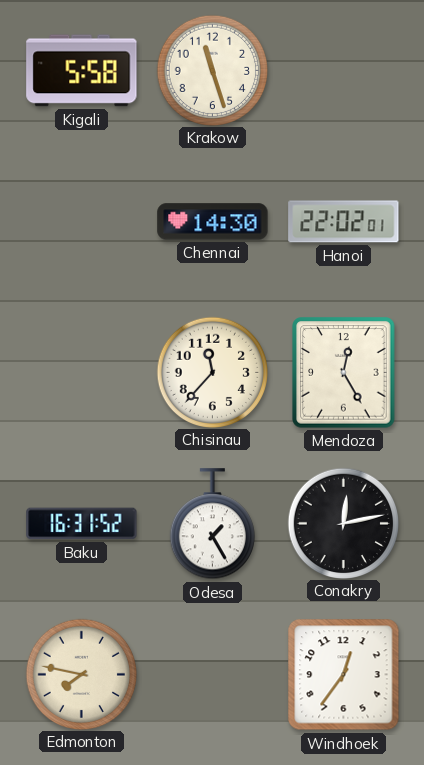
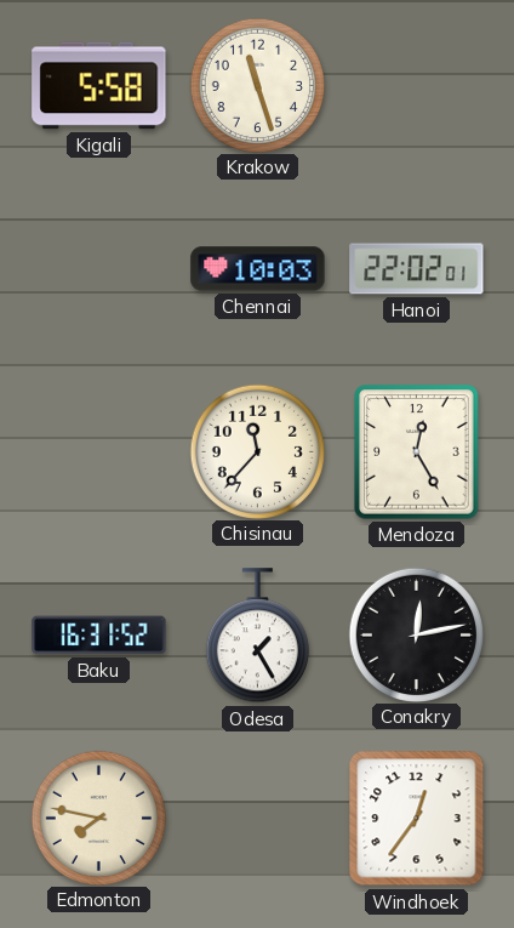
Chennai: 14:30 -> 10:03 (258, 269)
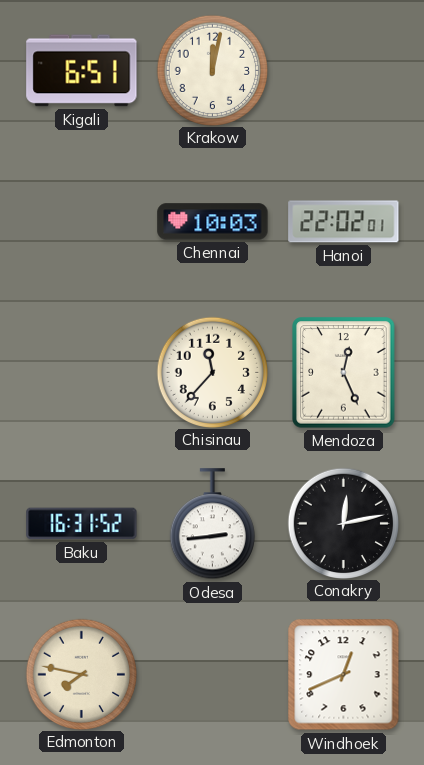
Kigali: 5:58 -> 6:51 (82, 71)
Krakow: 11:27 -> 12:02 (212, 70)
Mendoza: 12:25 -> 12:26 (344, 373)
Odesa: 1:25 -> 2:44 (212, 524)
Windhoek: 12:36 -> 12:41 (344, 675)
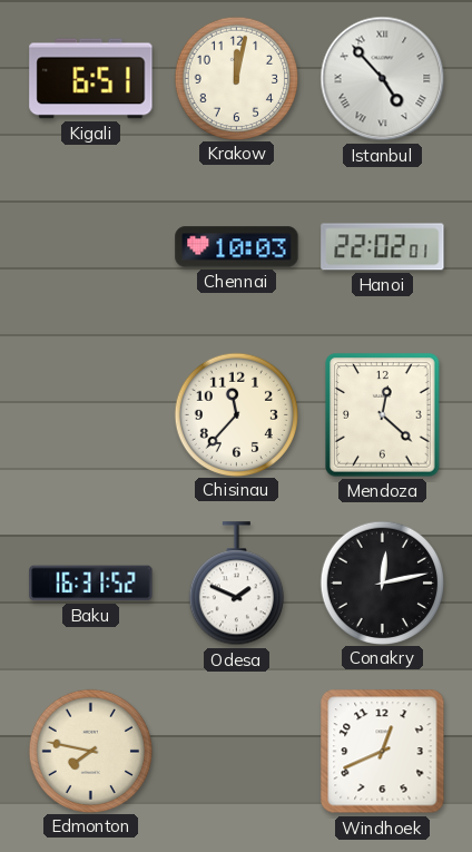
Istanbul: none -> 4:53 (383, 79)
Mendoza: 12:26 -> 12:22 (383, 415)
Odesa: 2:44 -> 1:49 (236, 584)
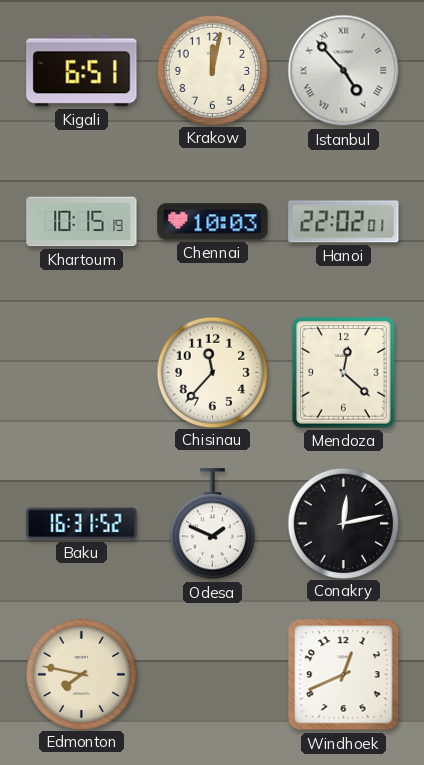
Khartoum: none -> 10:15 (82, 222)
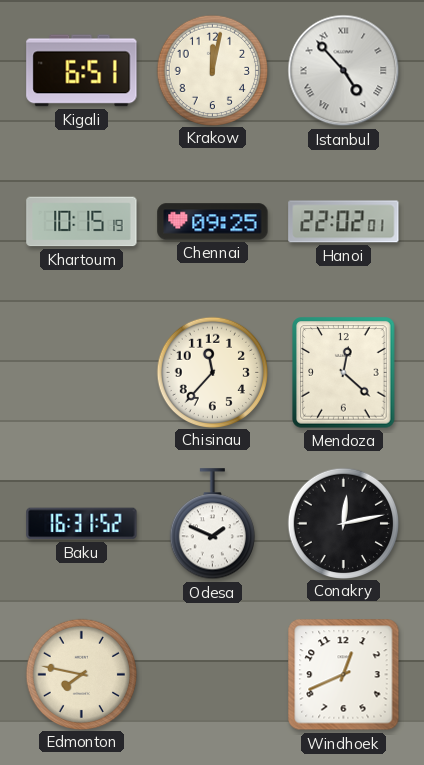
Chennai: 10:03 -> 09:25 (213, 222)
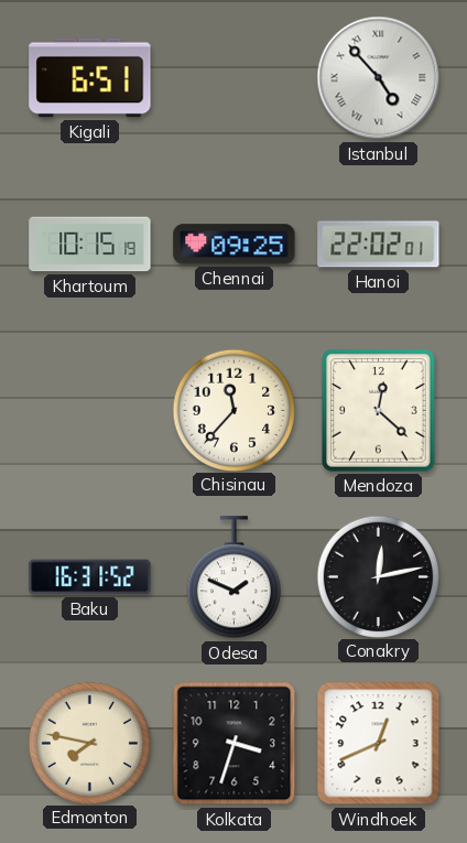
Krakow: 12:02 -> none (212, 70)
Kolkata: none -> 3:33 (235, 744)
